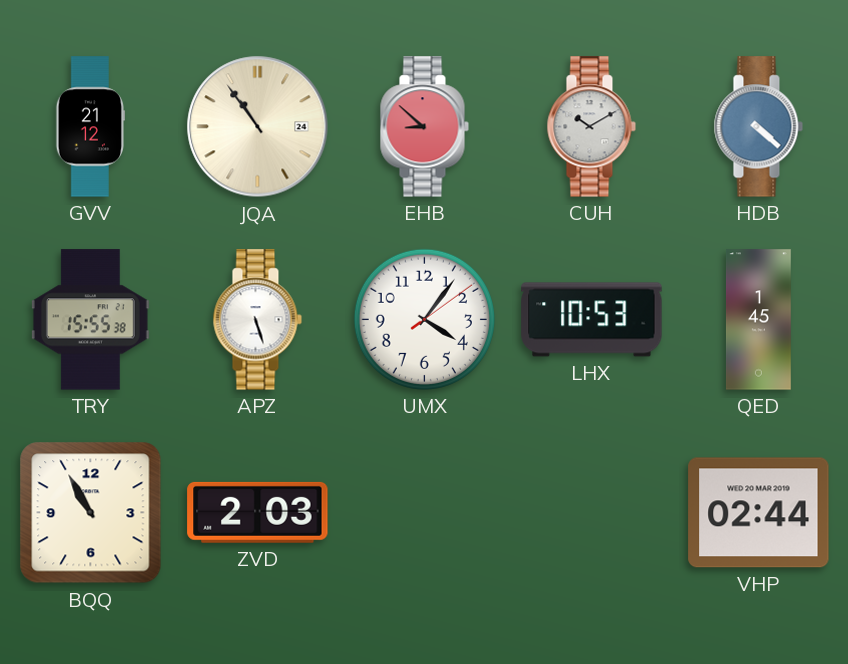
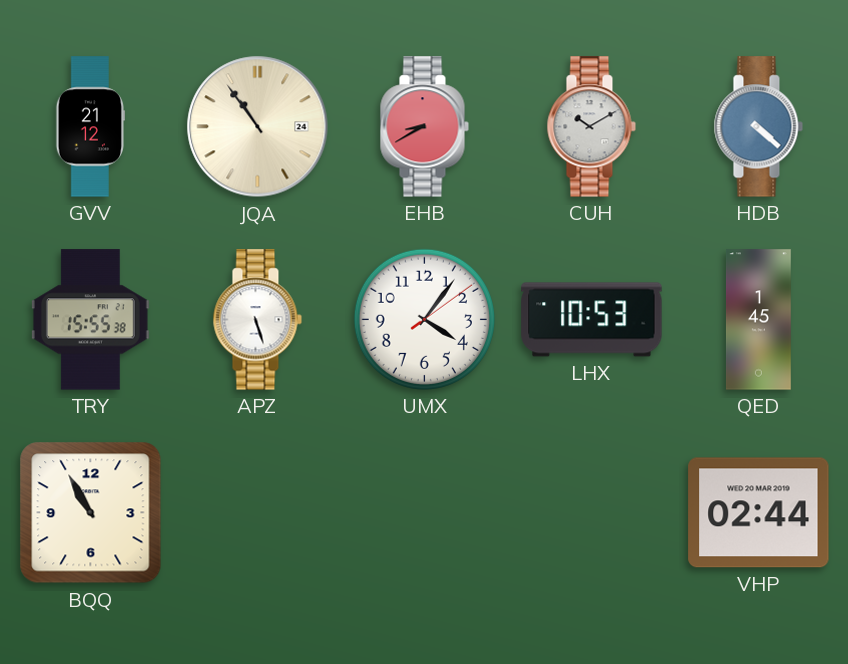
EHB: 8:52 -> 8:40 (424, 127)
ZVD: 2:03 -> none (258, 512)
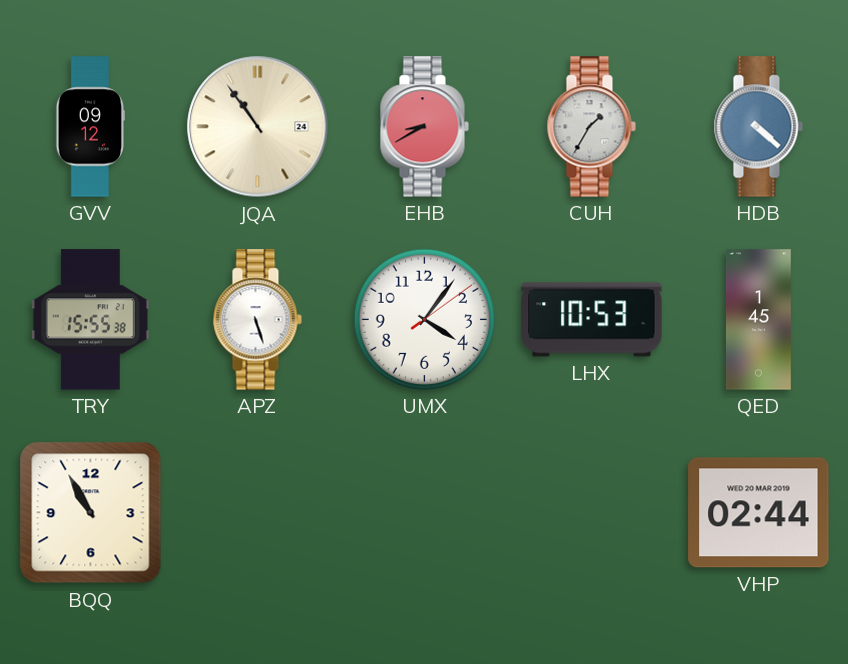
GVV: 21:12 -> 09:12 (90, 127)
CUH: 10:10 -> 1:35 (591, 127)
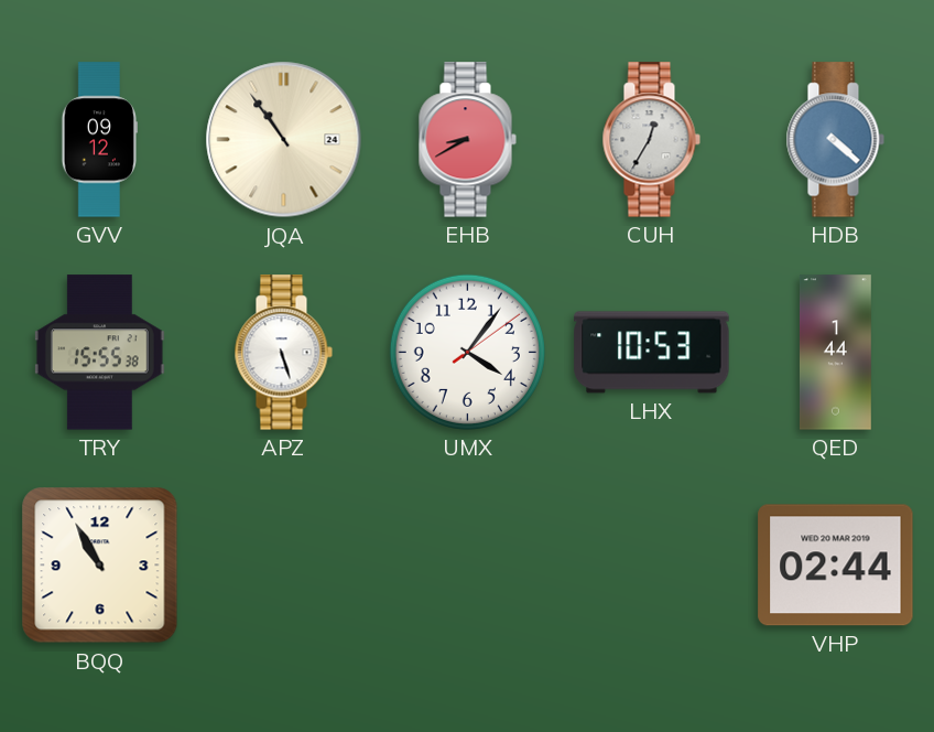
CUH: 1:35 -> 12:35 (651, 140)
QED: 1:45 -> 1:44 (835, 353)
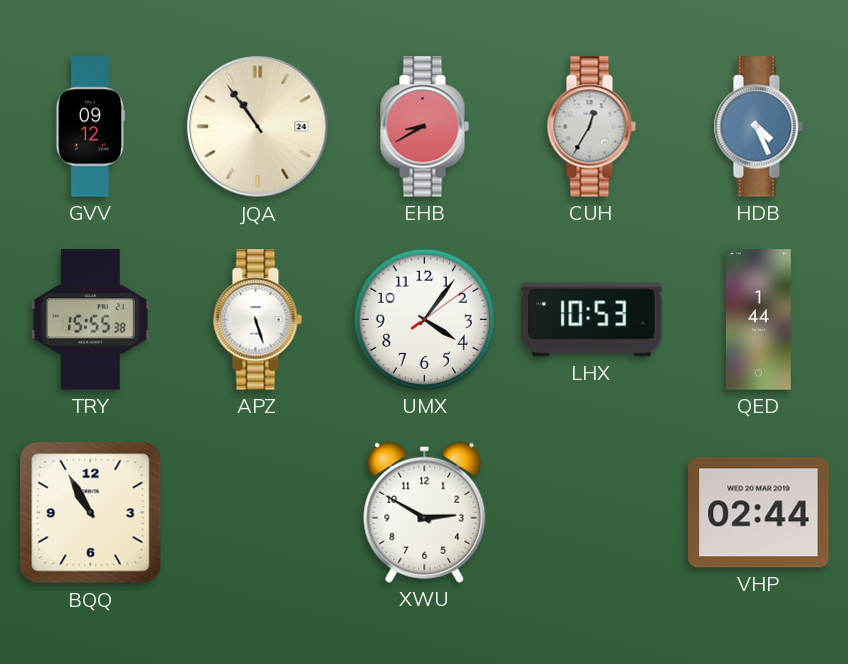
HDB: 4:22 -> 4:26 (758, 127)
XWU: none -> 2:50 (425, 512)
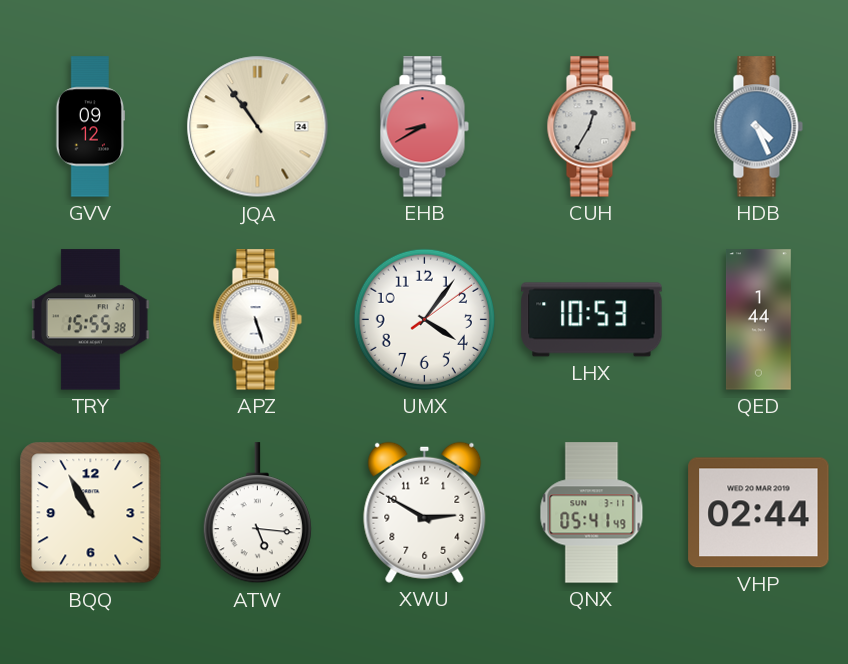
ATW: none -> 5:16 (257, 513)
QNX: none -> 05:41 (592, 513)
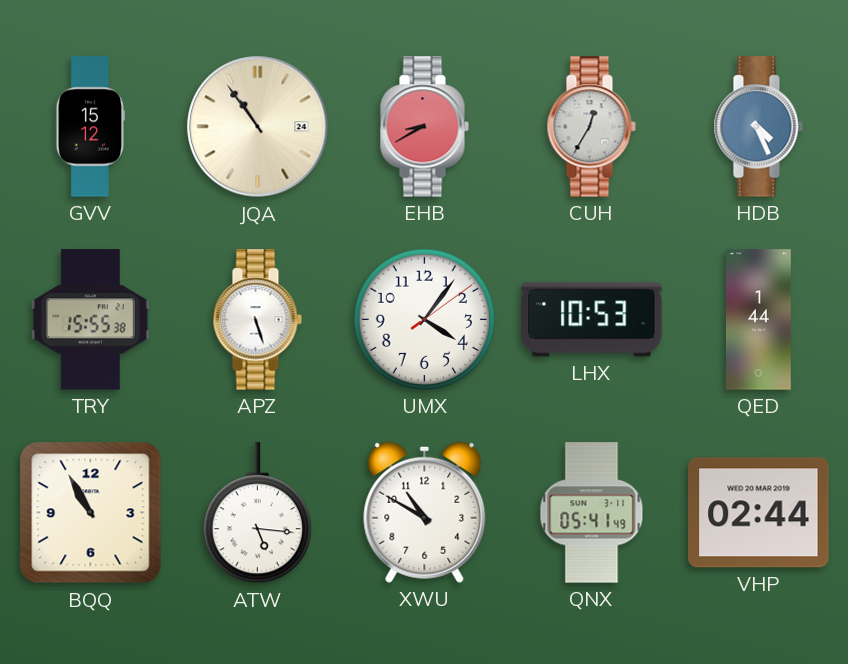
GVV: 09:12 -> 15:12 (90, 127)
XWU: 2:50 -> 10:50 (425, 512)
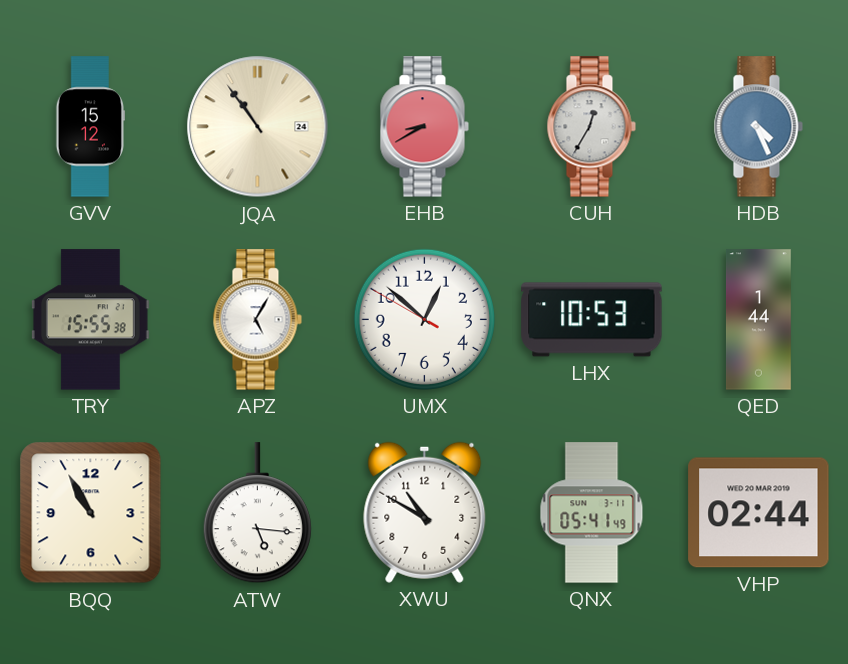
APZ: 5:27 -> 5:05 (257, 320)
UMX: 4:06 -> 12:51 (424, 319)
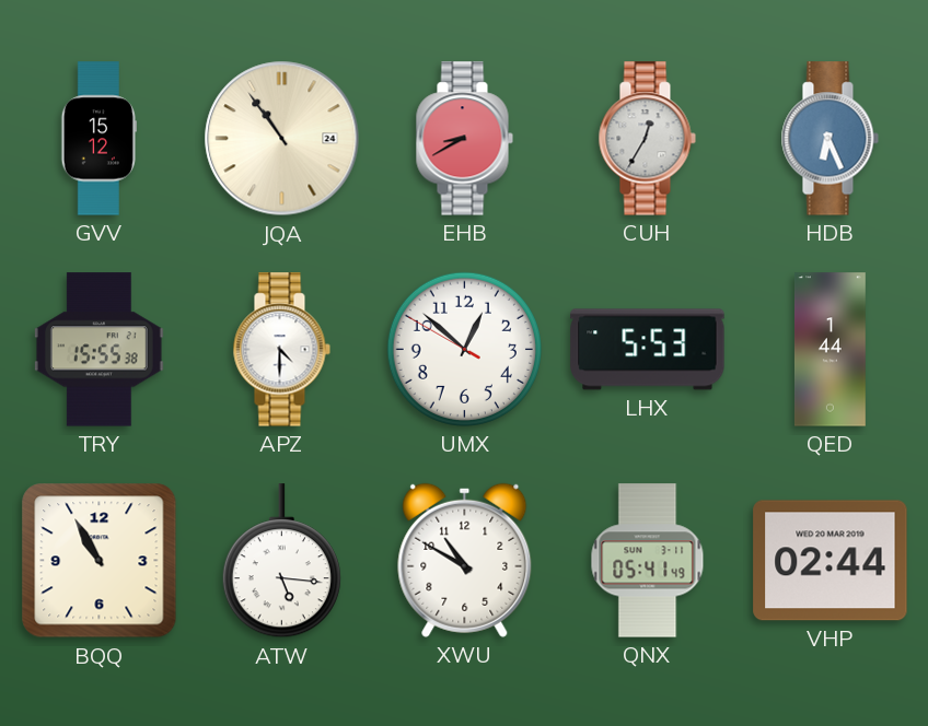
HDB: 4:26 -> 6:26 (830, 139)
APZ: 5:05 -> 4:30 (281, 350)
LHX: 10:53 -> 5:53 (648, 350)
